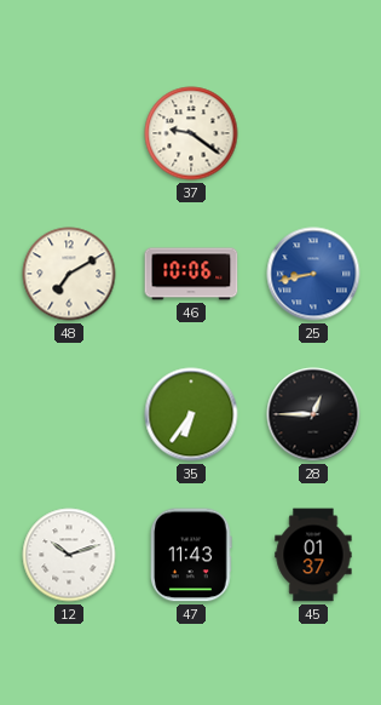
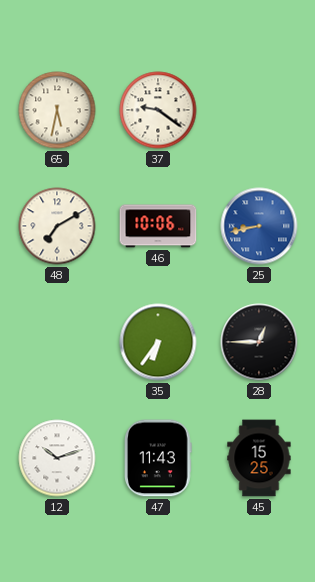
65: none -> 5:32 (57, 110)
45: 01:37 -> 15:25 (259, 458)
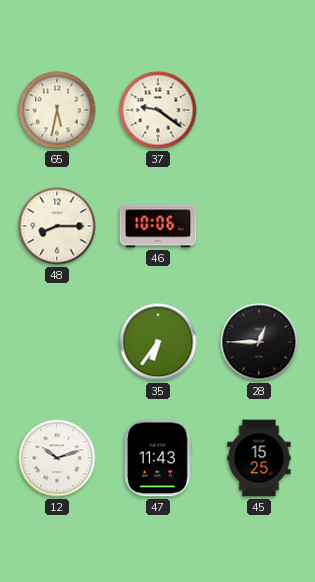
48: 7:10 -> 8:15 (57, 226)
25: 8:43 -> none (259, 226)
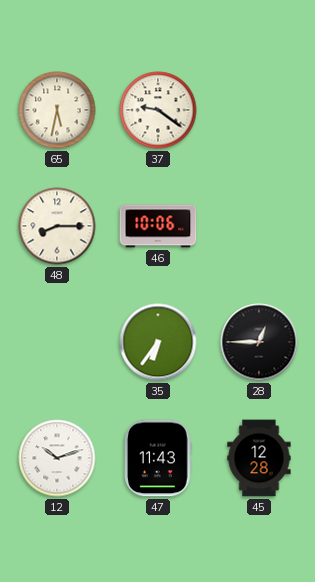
45: 15:25 -> 12:28 (259, 458)
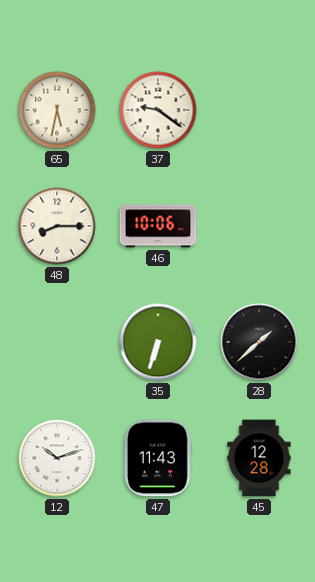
35: 6:36 -> 6:33 (158, 342)
28: 12:45 -> 1:38 (259, 342)
